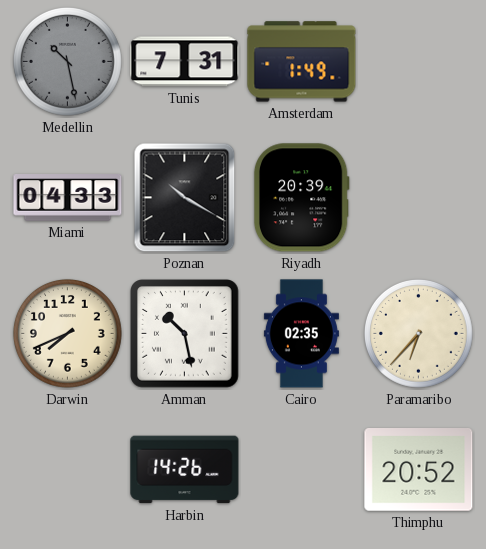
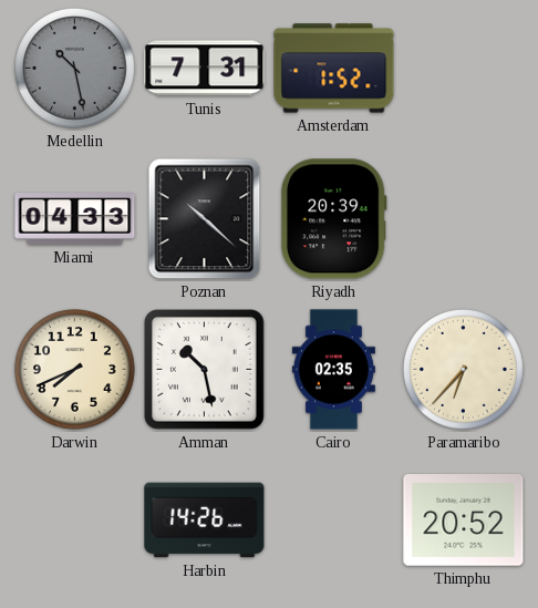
Amsterdam: 1:49 -> 1:52 (334, 69)
Poznan: 10:20 -> 10:22 (205, 219)
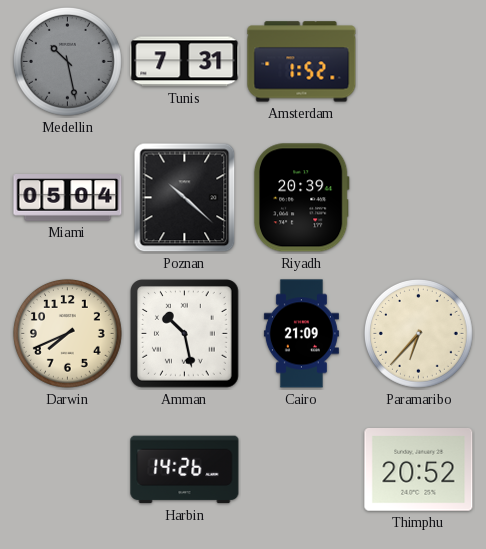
Miami: 04:33 -> 05:04 (68, 198)
Cairo: 02:35 -> 21:09 (301, 334)
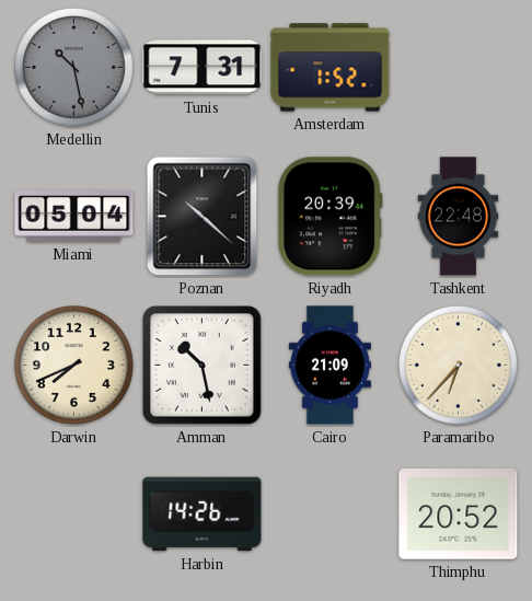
Tashkent: none -> 22:48 (459, 217)
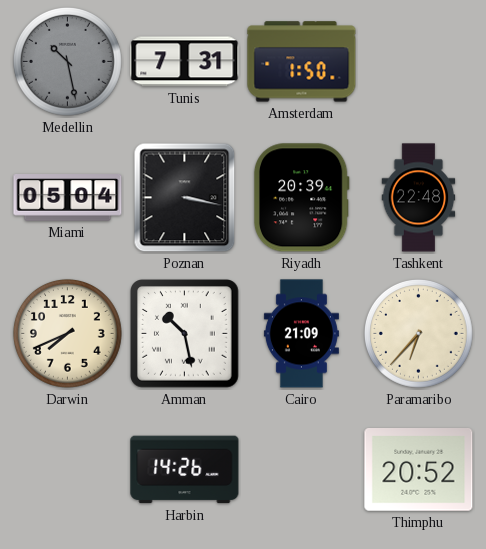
Amsterdam: 1:52 -> 1:50 (302, 62)
Poznan: 10:22 -> 3:17 (185, 198)
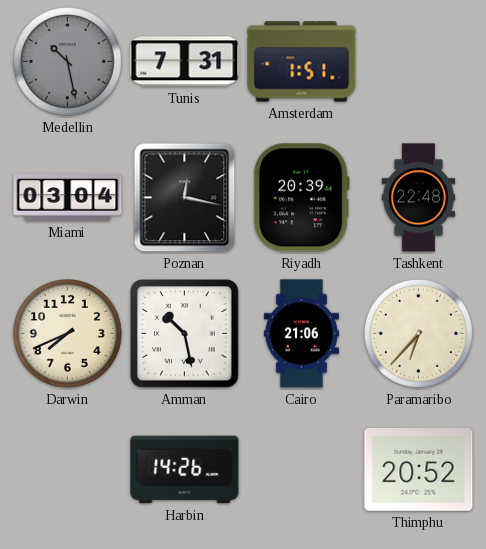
Amsterdam: 1:50 -> 1:51 (302, 62)
Miami: 05:04 -> 03:04 (68, 198)
Poznan: 3:17 -> 12:17 (185, 198)
Cairo: 21:09 -> 21:06 (301, 334)
